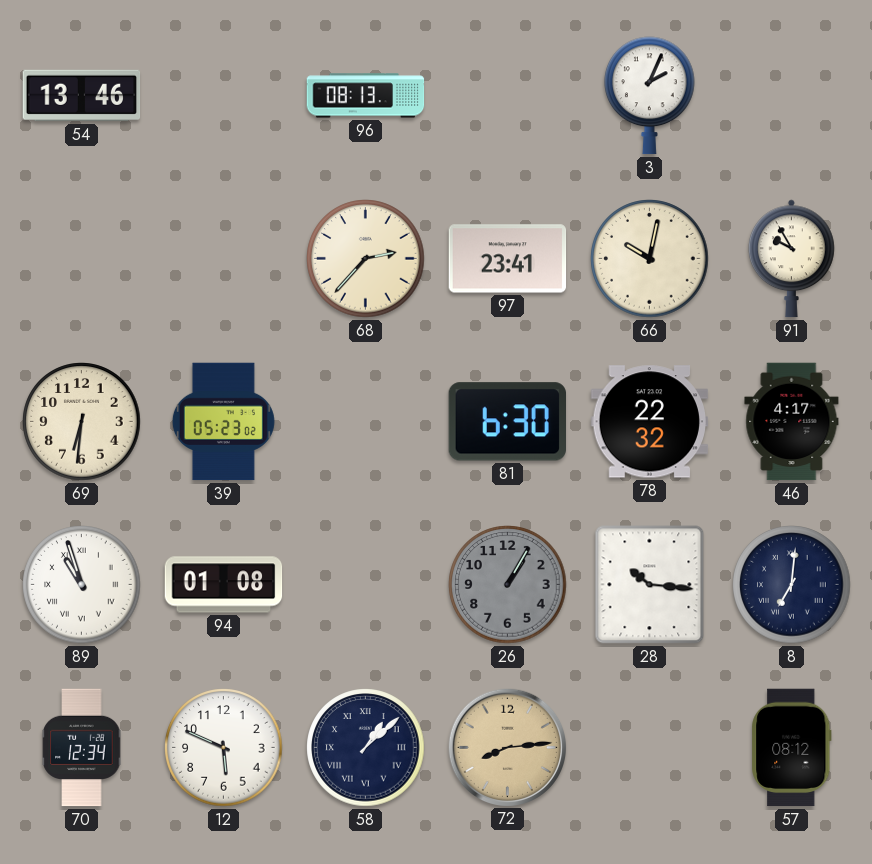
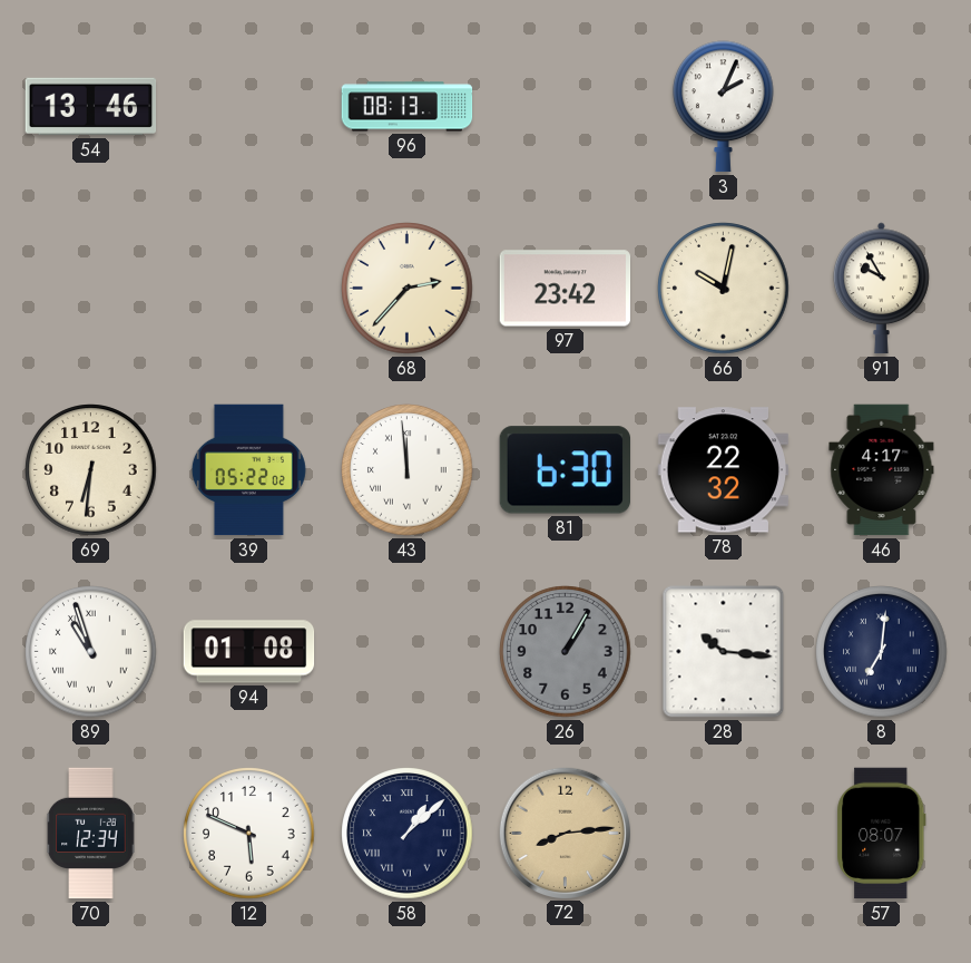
97: 23:41 -> 23:42 (566, 289)
39: 05:23 -> 05:22 (248, 470)
43: none -> 11:59 (408, 470)
57: 08:12 -> 08:07 (882, 834)
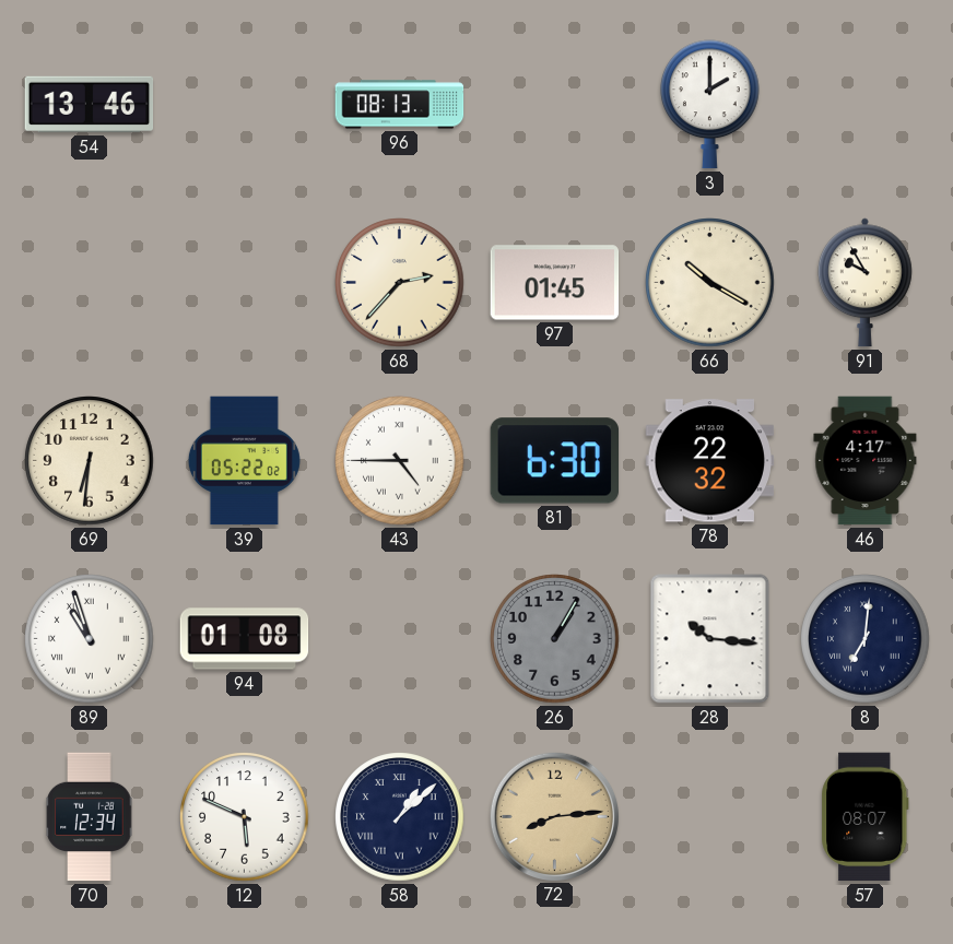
3: 2:04 -> 2:00 (710, 105)
97: 23:42 -> 01:45 (555, 283)
66: 10:02 -> 10:20 (710, 283)
43: 11:59 -> 4:45 (400, 461)
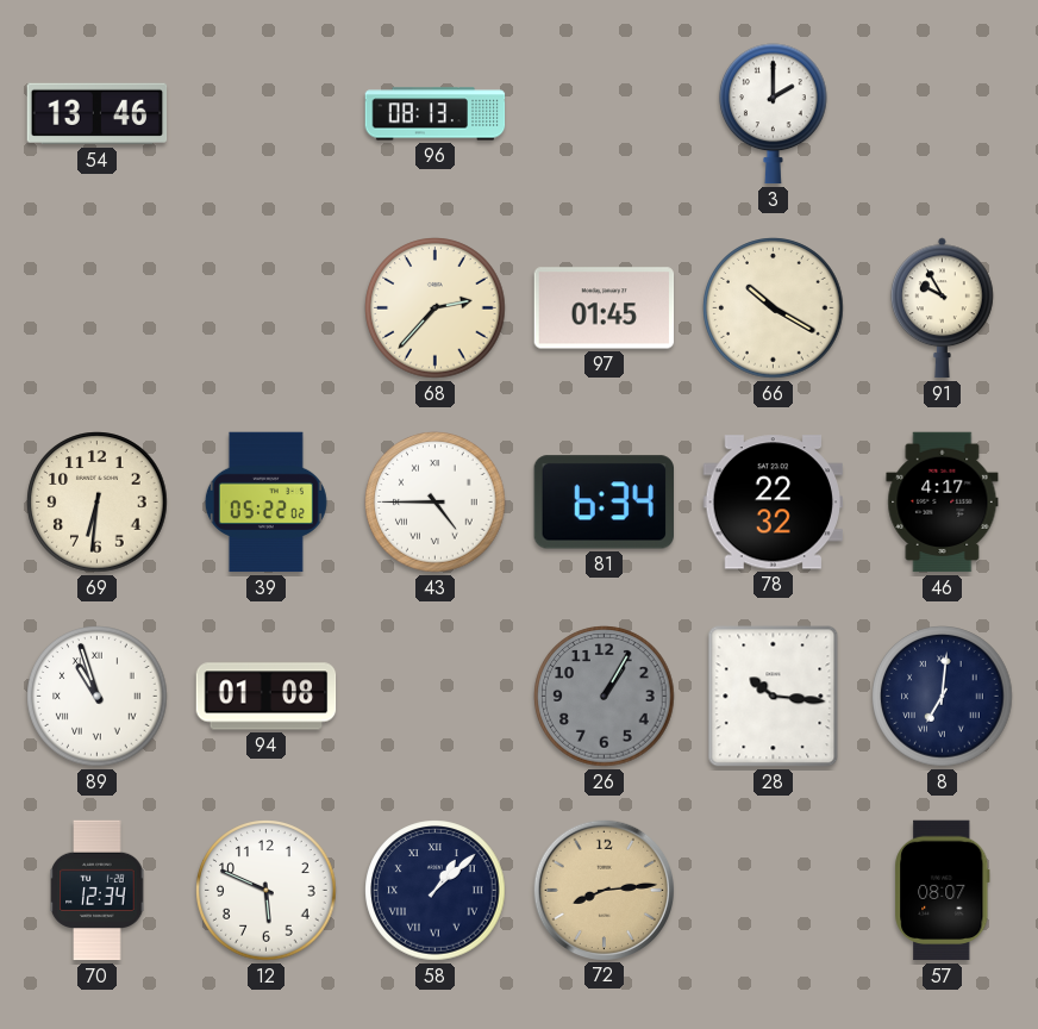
81: 6:30 -> 6:34 (604, 503)
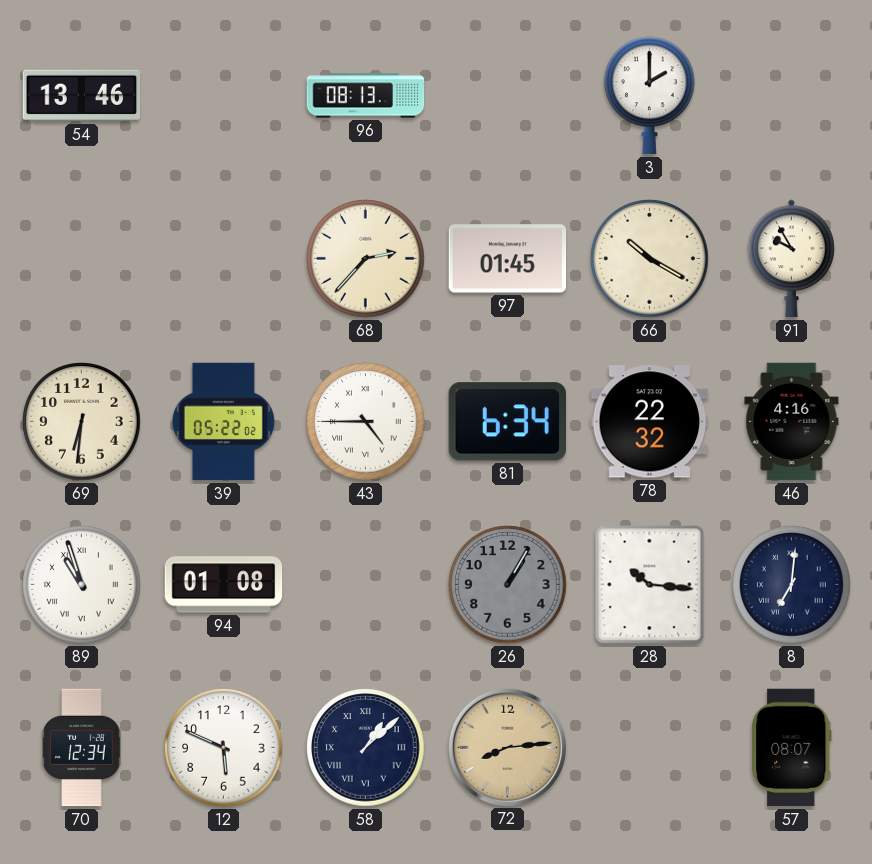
46: 4:17 -> 4:16 (792, 422)
